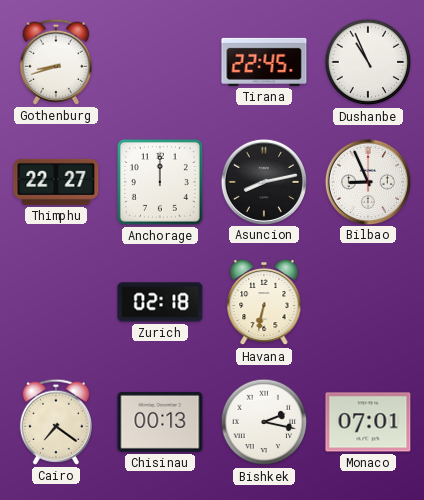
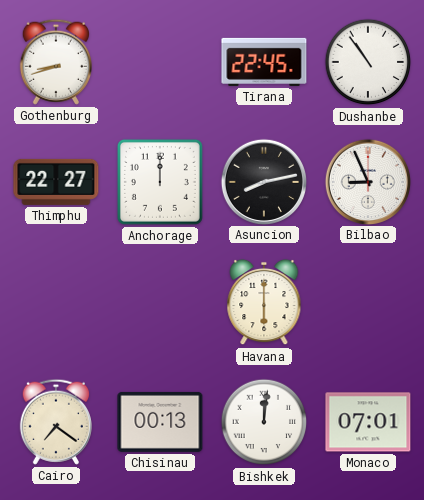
Dushanbe: 10:56 -> 10:54 (368, 62)
Zurich: 02:18 -> none (160, 302)
Havana: 6:32 -> 6:00 (264, 302)
Bishkek: 2:17 -> 12:01 (264, 422)
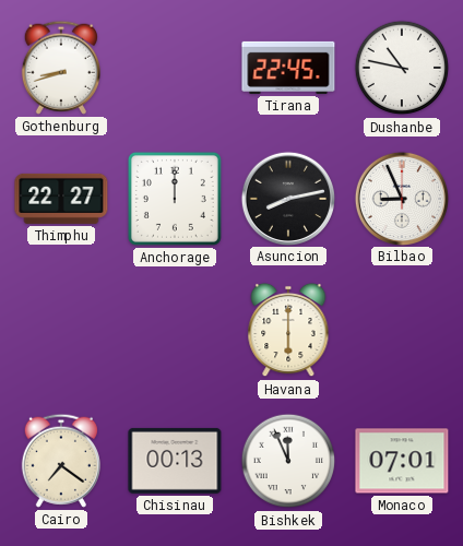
Dushanbe: 10:54 -> 10:47 (402, 68)
Bishkek: 12:01 -> 11:56 (288, 461)
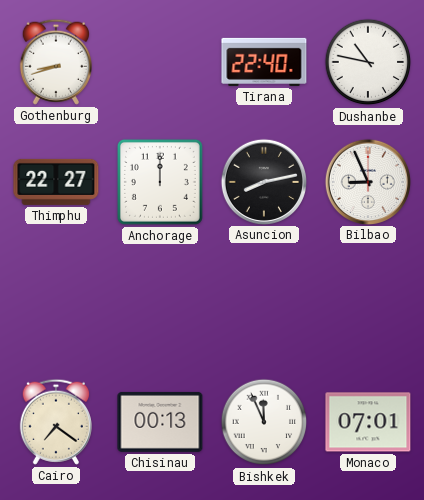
Tirana: 22:45 -> 22:40 (264, 62)
Havana: 6:00 -> none (288, 330)
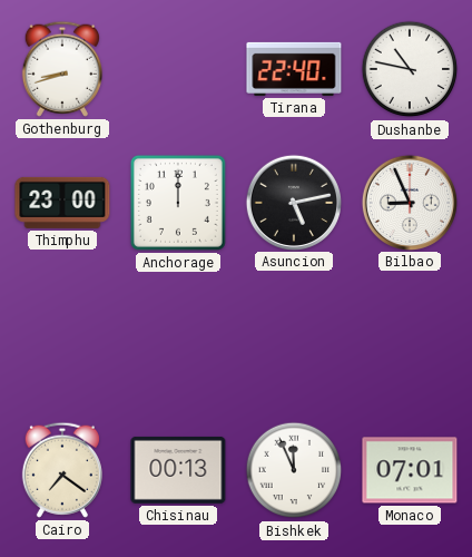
Thimphu: 22:27 -> 23:00 (62, 203)
Asuncion: 8:13 -> 5:13 (293, 202)
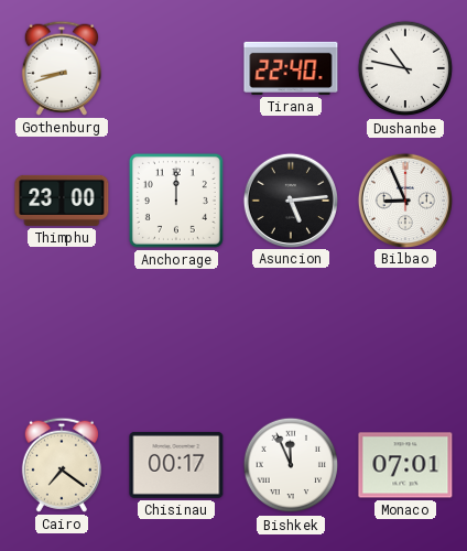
Asuncion: 5:13 -> 5:14 (290, 199)
Chisinau: 00:13 -> 00:17 (176, 465)
